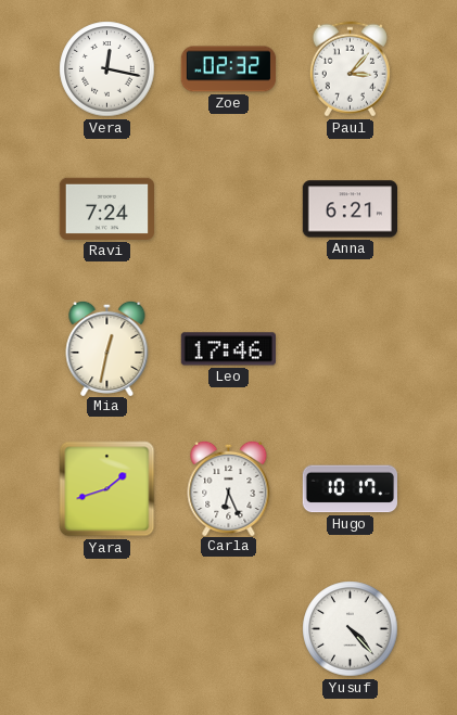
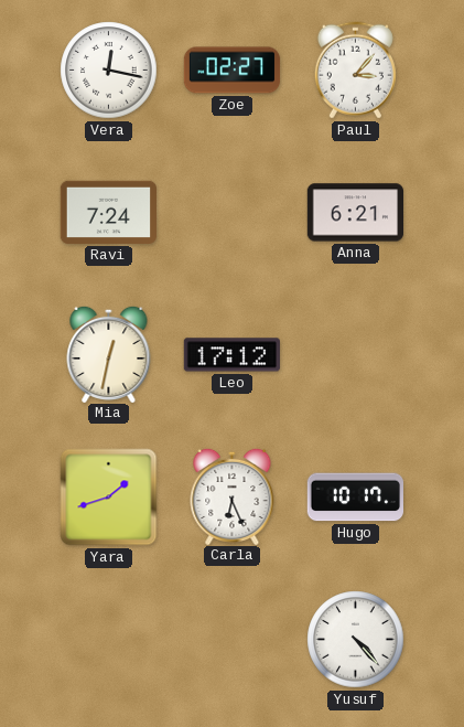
Zoe: 02:32 -> 02:27 (233, 71)
Leo: 17:46 -> 17:12 (231, 355)
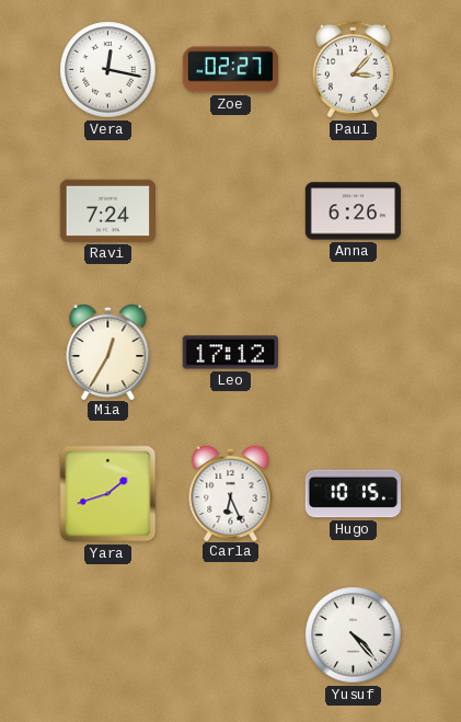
Anna: 6:21 -> 6:26 (353, 211)
Mia: 12:32 -> 12:35 (108, 351)
Hugo: 10:17 -> 10:15 (353, 494)
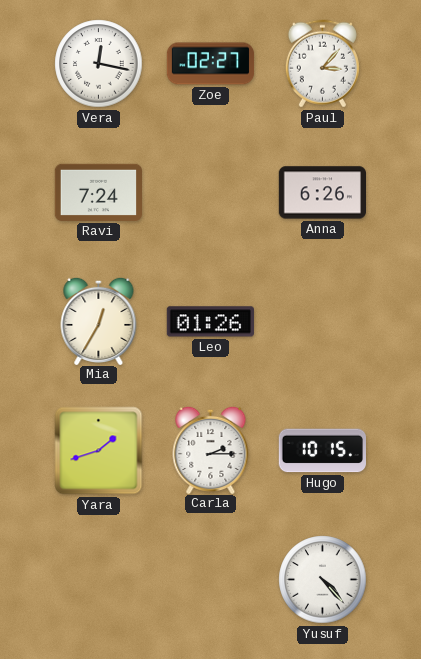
Leo: 17:12 -> 01:26 (210, 322)
Carla: 6:26 -> 2:15 (211, 449)
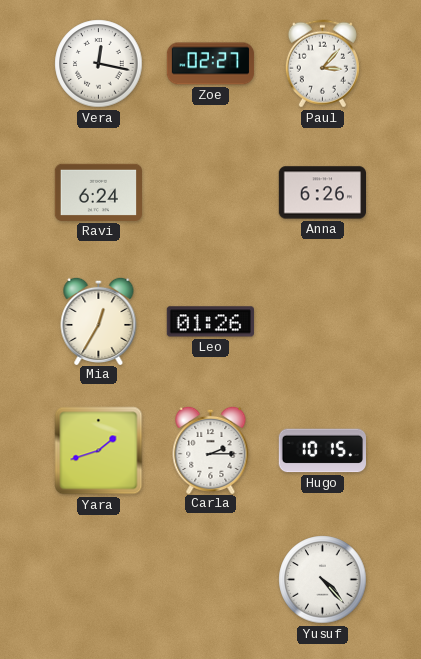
Ravi: 7:24 -> 6:24 (98, 192)
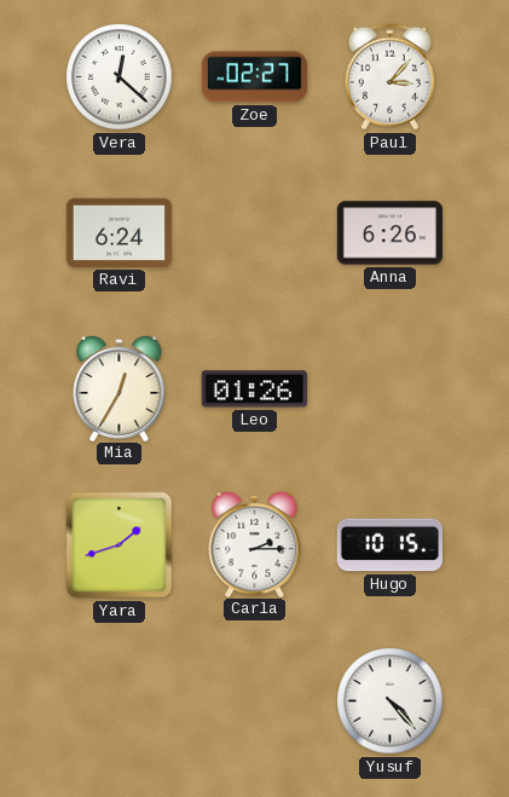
Vera: 12:17 -> 12:22 (120, 77)
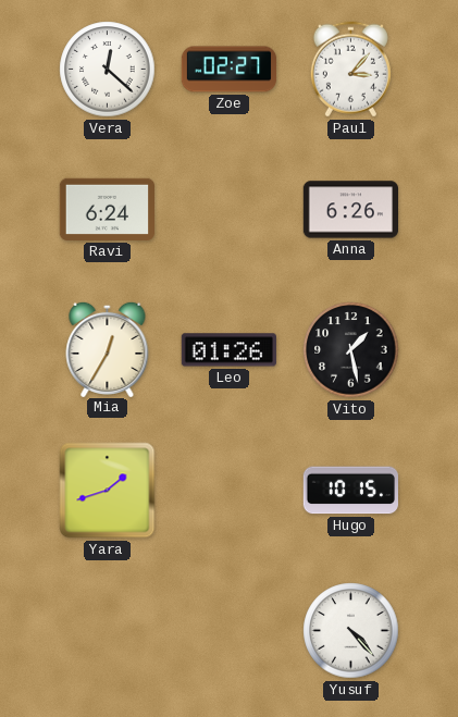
Vito: none -> 1:28 (351, 350)
Carla: 2:15 -> none (255, 543)
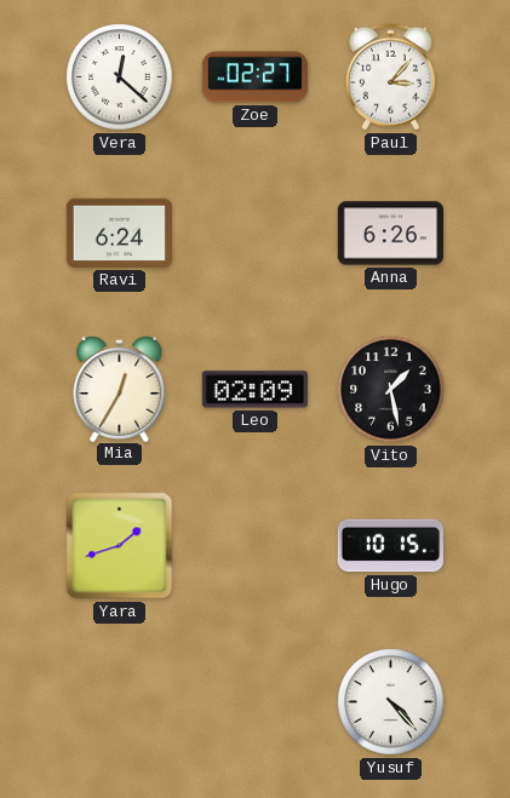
Leo: 01:26 -> 02:09 (254, 390)
